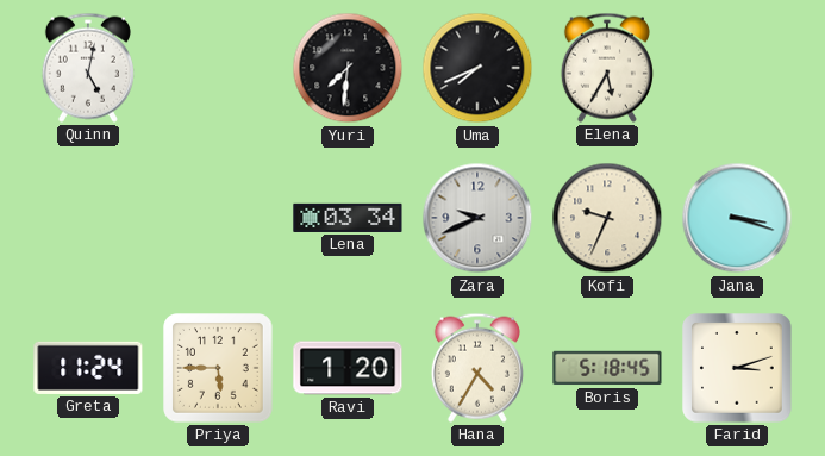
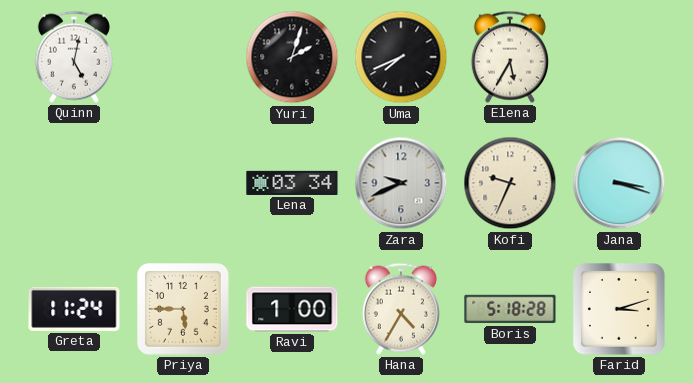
Yuri: 7:31 -> 2:03 (292, 57)
Ravi: 1:20 -> 1:00 (292, 309)
Boris: 5:18:45 -> 5:18:28 (510, 309)
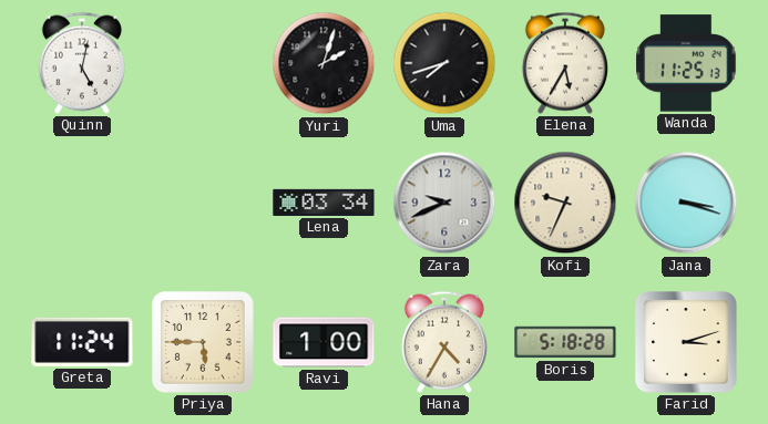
Uma: 7:41 -> 7:42 (444, 63)
Wanda: none -> 11:25 (686, 63)
